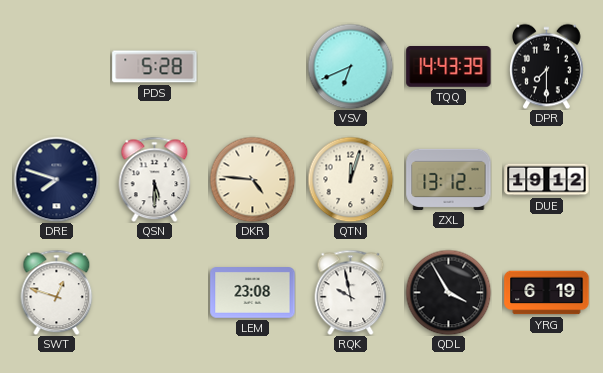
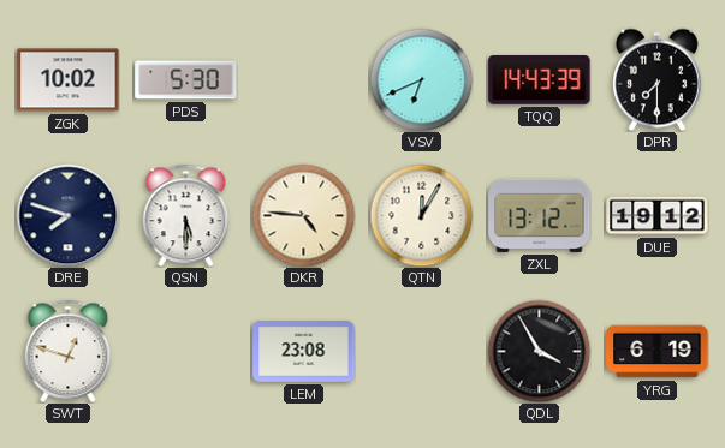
ZGK: none -> 10:02 (69, 80)
PDS: 5:28 -> 5:30 (186, 80)
QTN: 12:03 -> 12:05 (421, 215)
RQK: 9:58 -> none (351, 292)
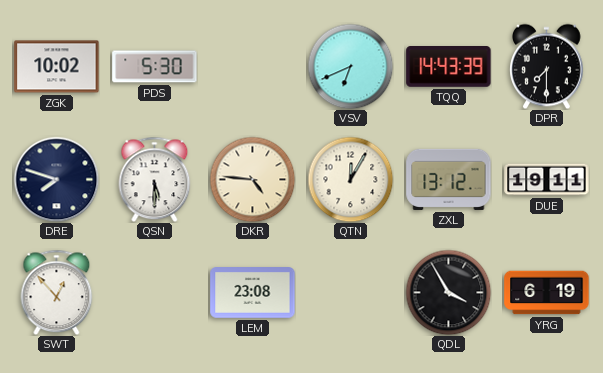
DUE: 19:12 -> 19:11 (547, 180)
SWT: 12:48 -> 12:53 (57, 292)
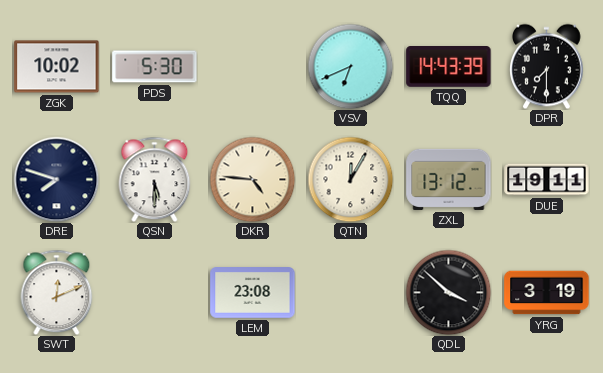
SWT: 12:53 -> 12:11 (57, 292)
QDL: 3:55 -> 3:52 (448, 292)
YRG: 6:19 -> 3:19 (547, 293)
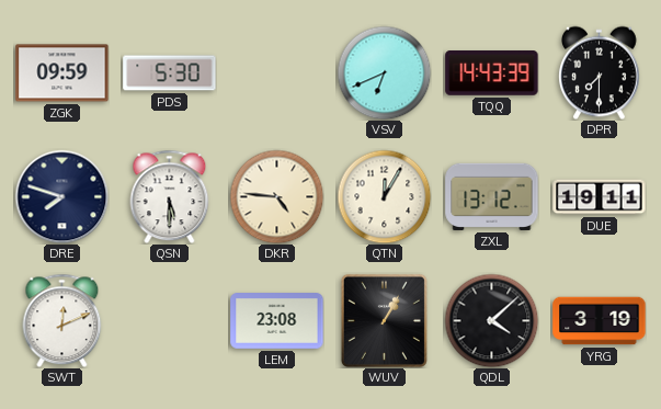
ZGK: 10:02 -> 09:59 (62, 73)
WUV: none -> 1:05 (384, 320)
QDL: 3:52 -> 4:08 (491, 320)
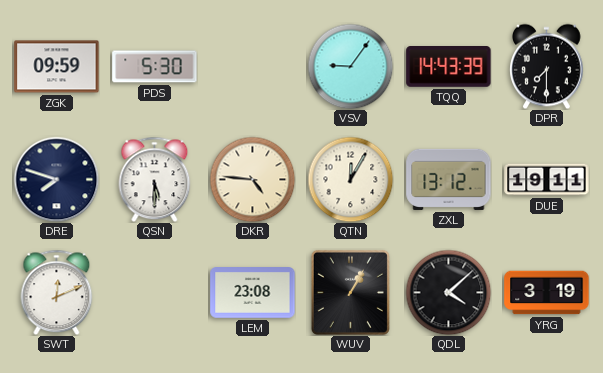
VSV: 6:41 -> 9:06 (350, 66)
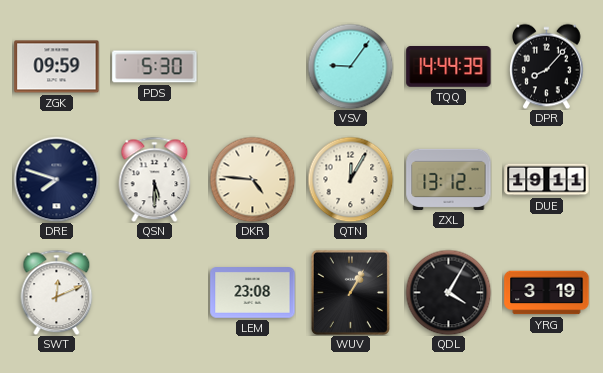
TQQ: 14:43 -> 14:44 (449, 67)
DPR: 7:30 -> 8:07 (547, 66)
QDL: 4:08 -> 4:05 (448, 292)
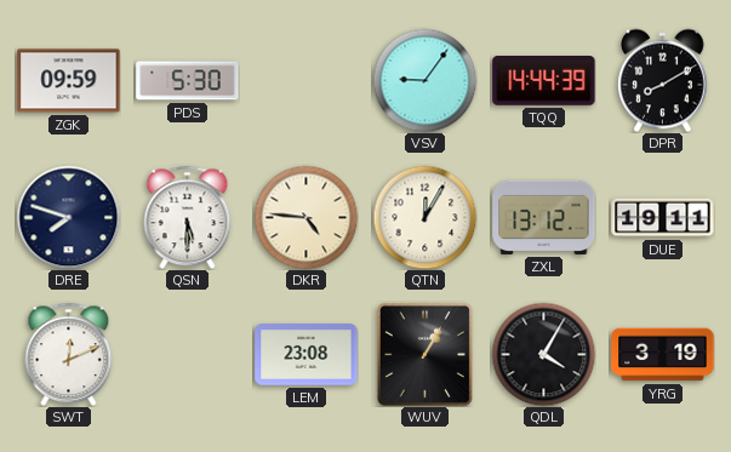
DPR: 8:07 -> 8:10 (663, 80)
